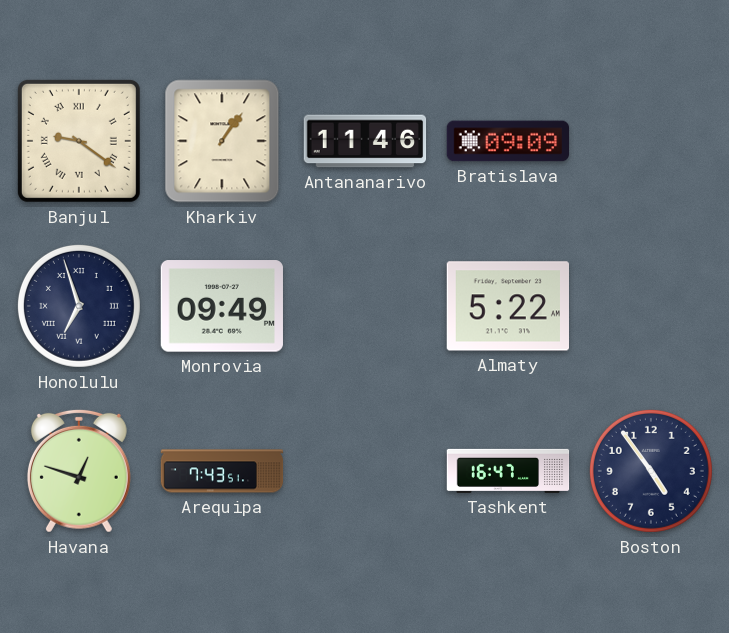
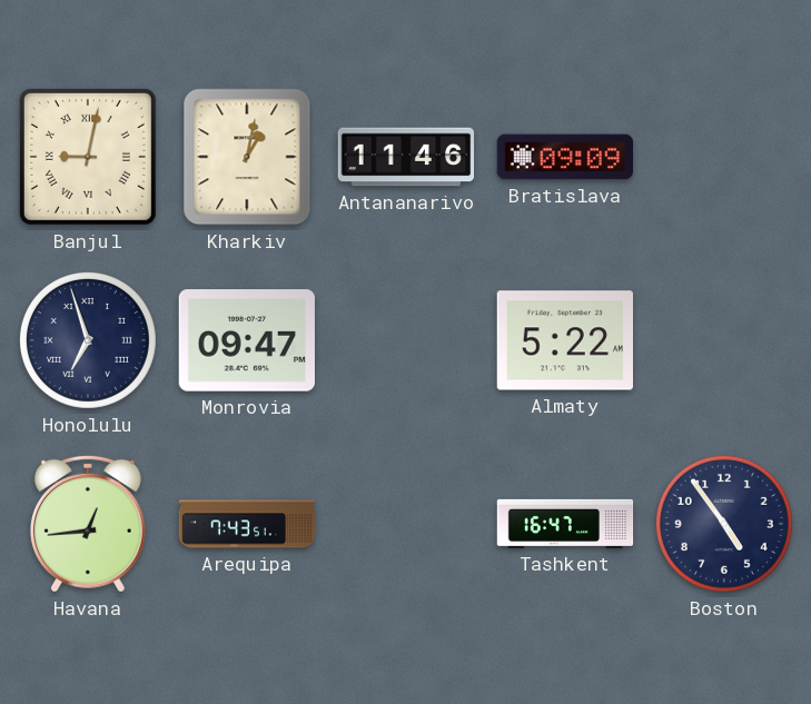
Banjul: 9:21 -> 9:02 (88, 157)
Kharkiv: 1:06 -> 1:02 (247, 157)
Monrovia: 09:49 -> 09:47 (247, 340)
Havana: 12:48 -> 12:44 (88, 524)
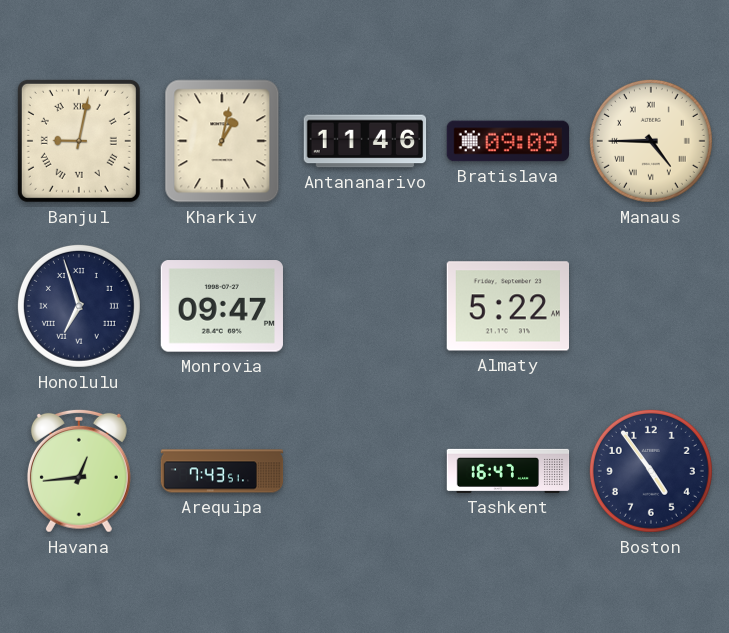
Manaus: none -> 4:45 (651, 141)
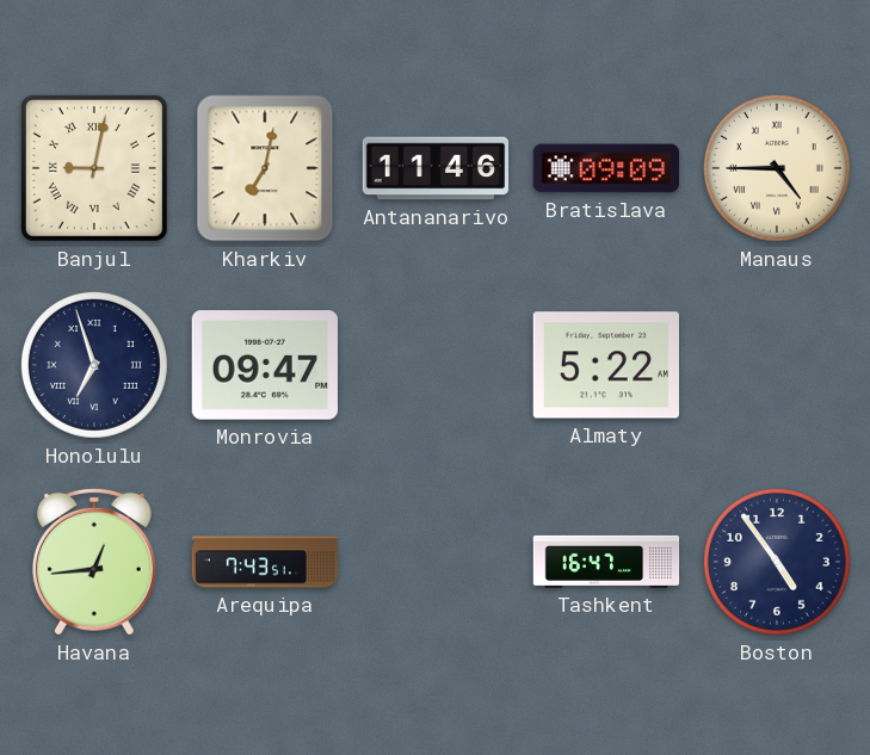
Kharkiv: 1:02 -> 7:02 (265, 168)
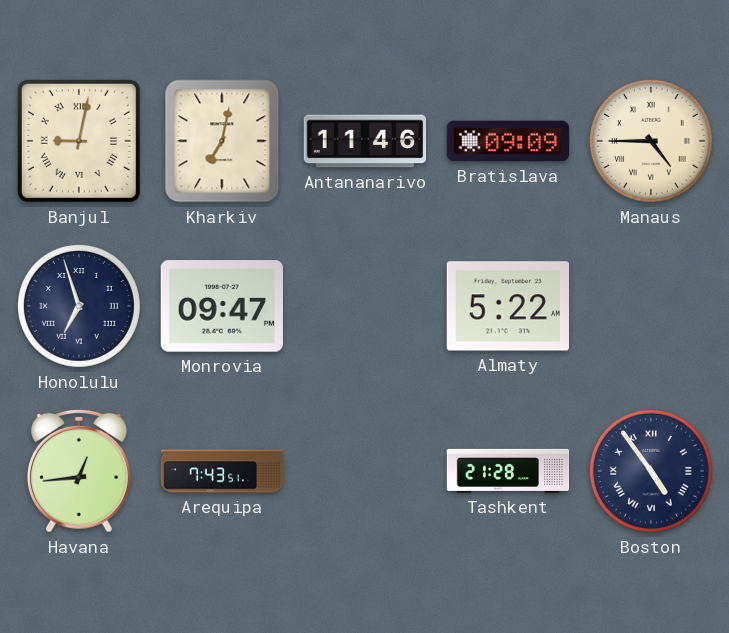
Tashkent: 16:47 -> 21:28 (508, 471)
Boston numerals: Arabic -> Roman (651, 471)
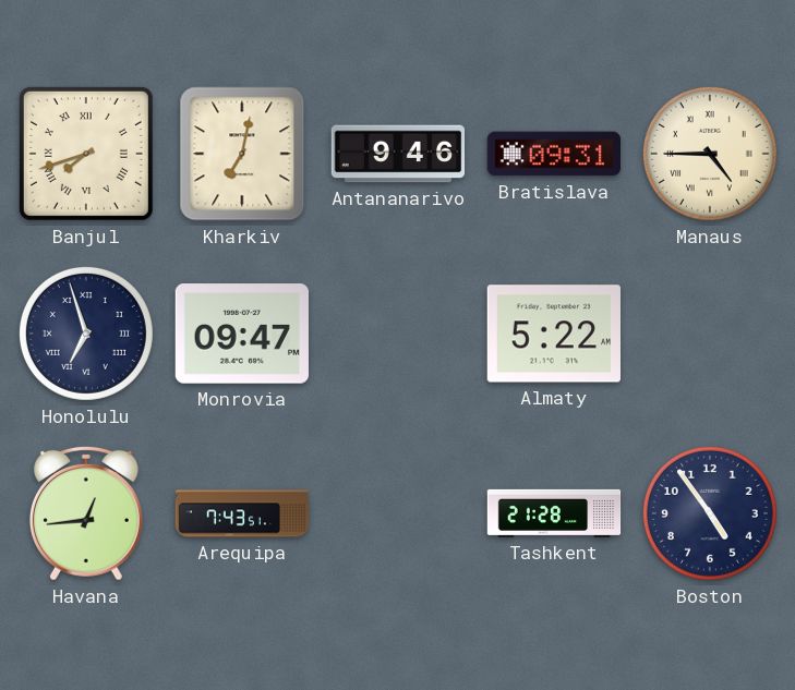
Banjul: 9:02 -> 7:42 (86, 154)
Antananarivo: 11:46 -> 9:46 (398, 154)
Bratislava: 09:09 -> 09:31 (554, 154)
Boston numerals: Roman -> Arabic (710, 513)
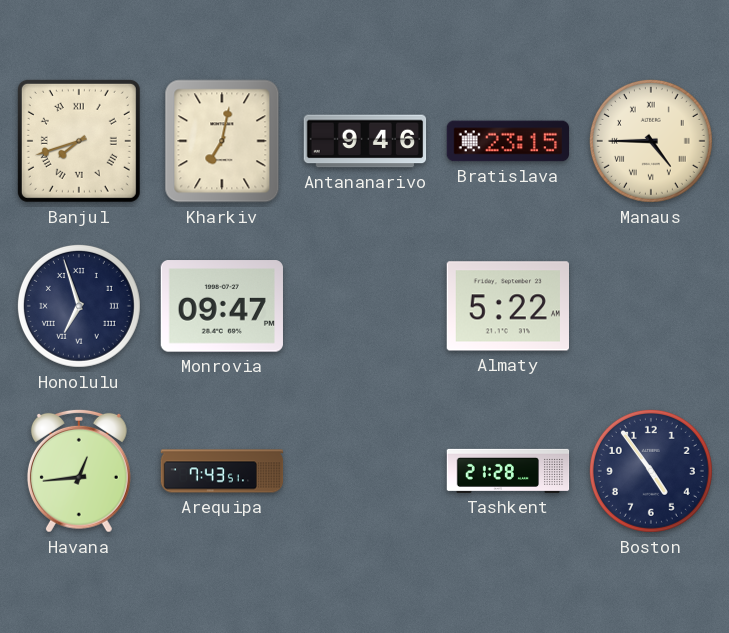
Bratislava: 09:31 -> 23:15 (508, 141)
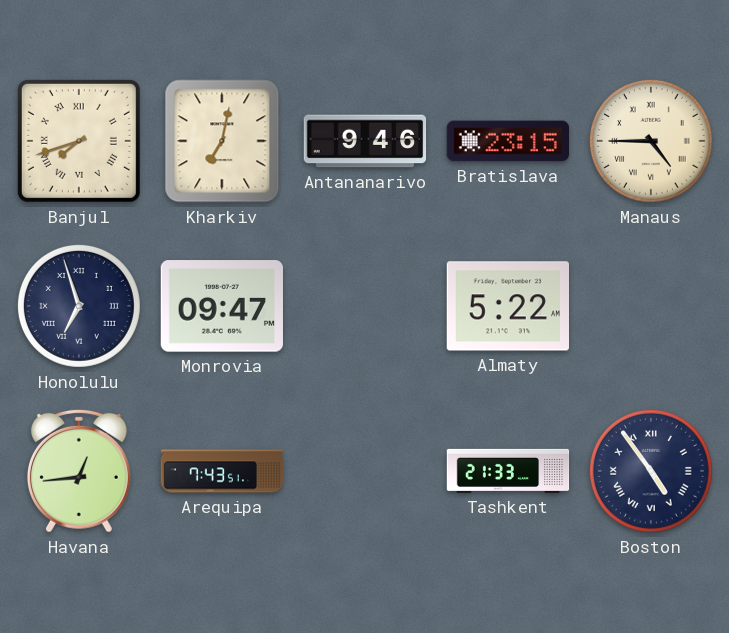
Tashkent: 21:28 -> 21:33 (508, 471)
Boston numerals: Arabic -> Roman (651, 471)
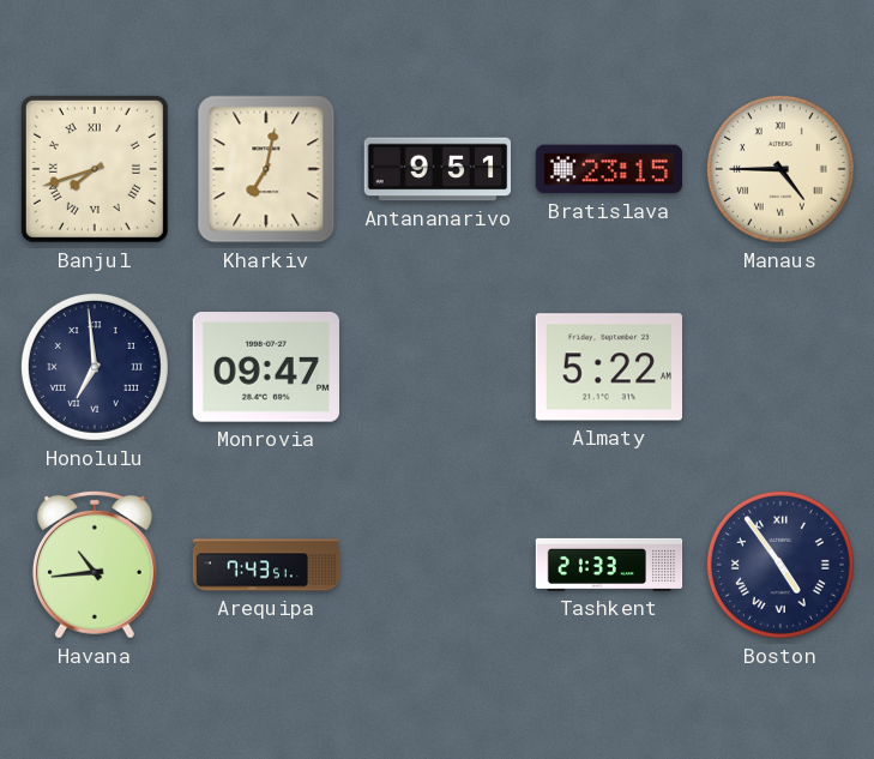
Antananarivo: 9:46 -> 9:51 (438, 169)
Honolulu: 6:57 -> 6:59 (95, 367)
Havana: 12:44 -> 10:44 (95, 565)
